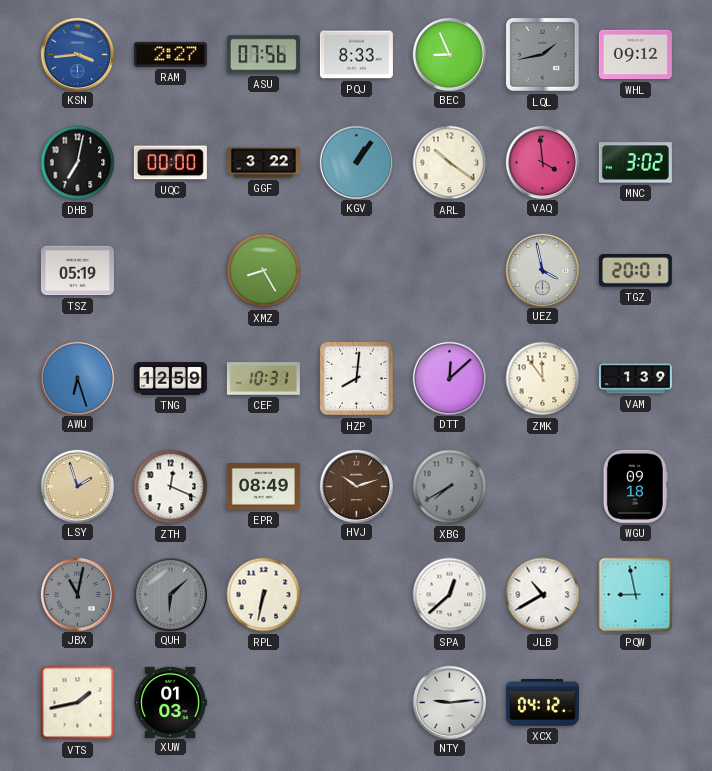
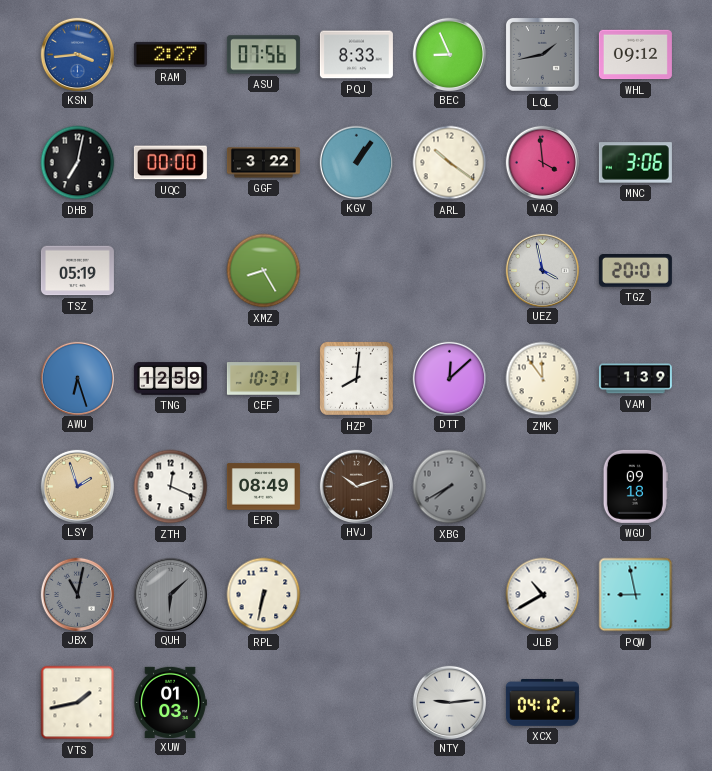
MNC: 3:02 -> 3:06 (635, 163)
SPA: 12:38 -> none (450, 595)
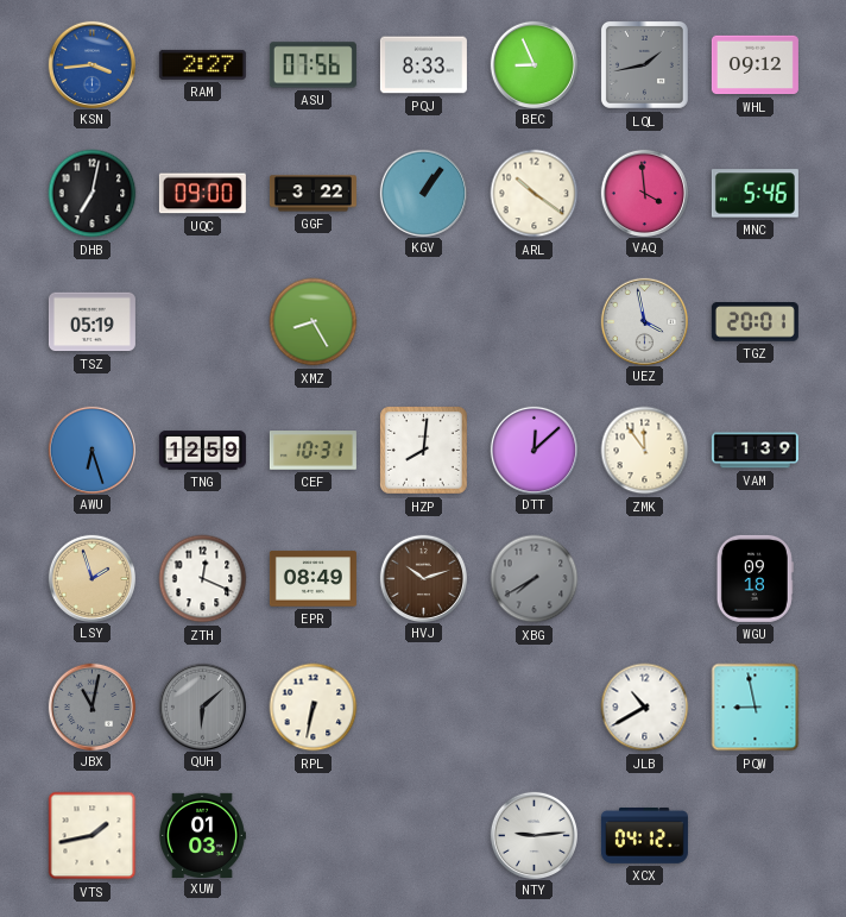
UQC: 00:00 -> 09:00 (202, 194)
MNC: 3:06 -> 5:46 (755, 194)
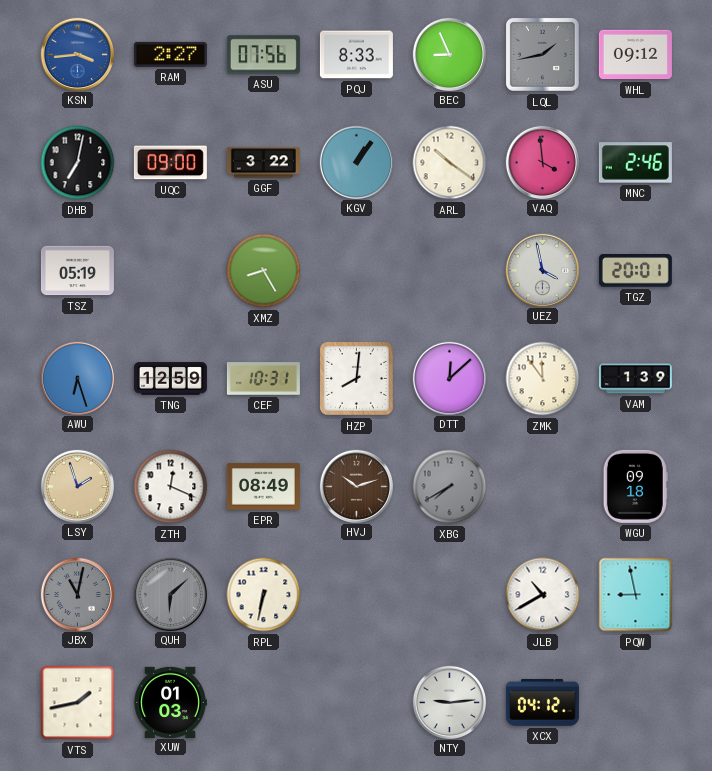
MNC: 5:46 -> 2:46 (635, 163)
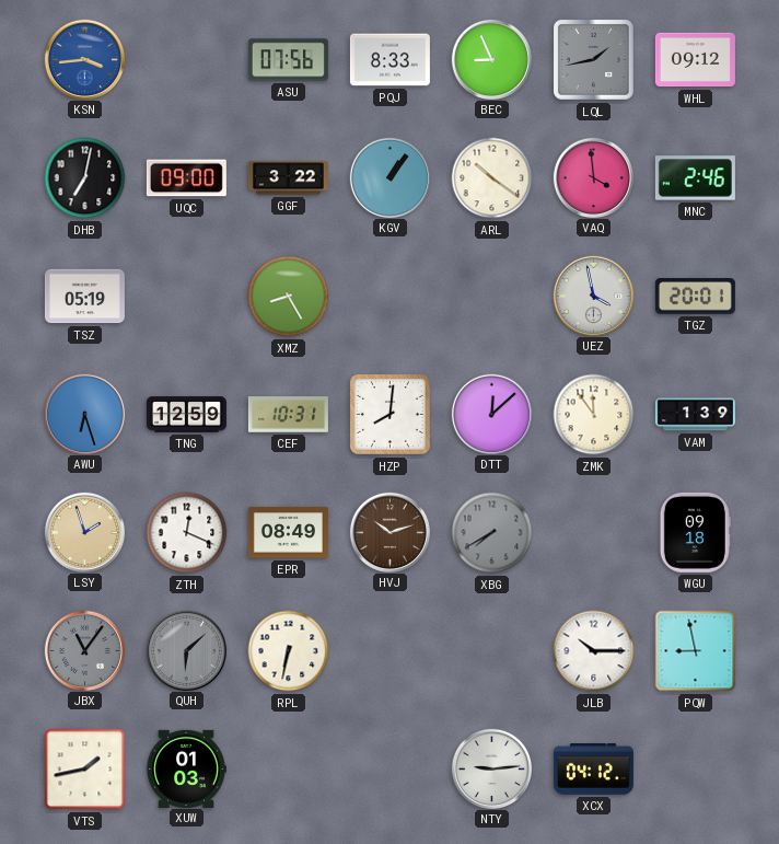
RAM: 2:27 -> none (170, 54)
JBX: 11:02 -> 11:06 (84, 650)
JLB: 10:40 -> 10:15 (594, 651)
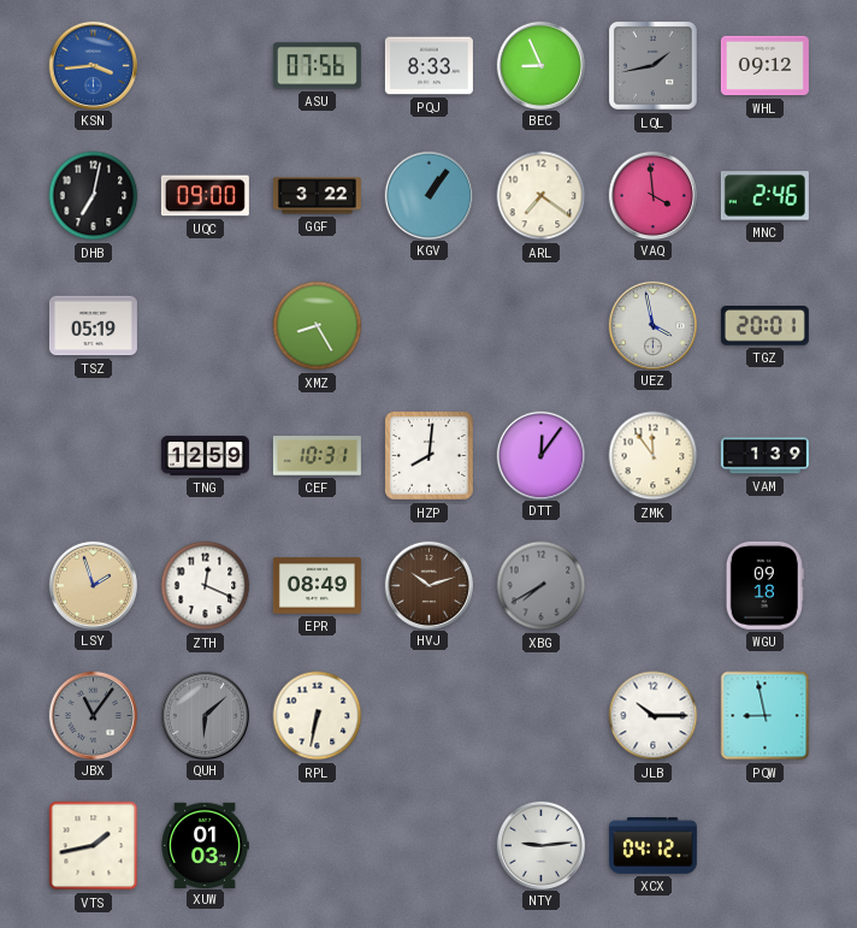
ARL: 10:21 -> 7:21 (542, 196)
AWU: 6:27 -> none (84, 414)
DTT: 12:08 -> 12:06 (540, 455)
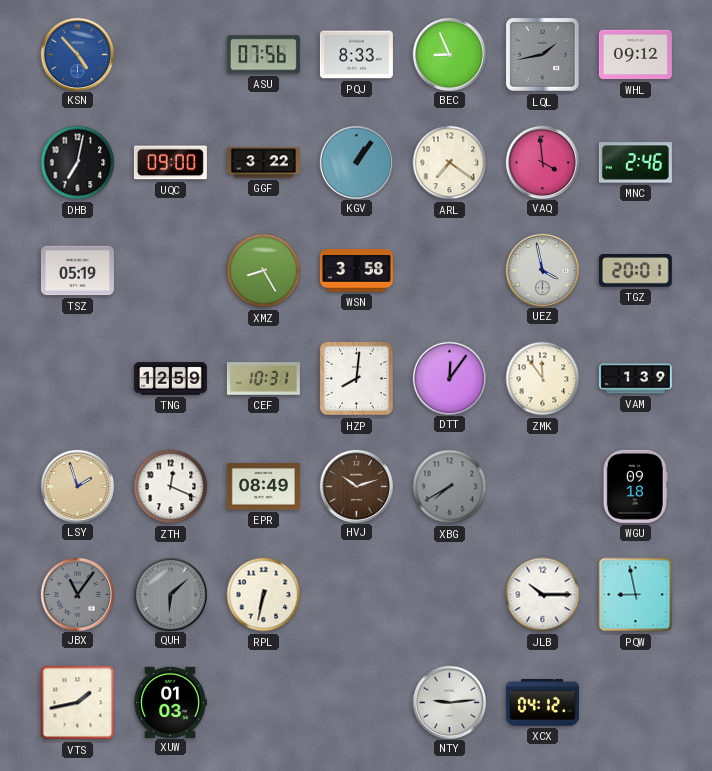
KSN: 3:44 -> 4:53 (77, 54)
WSN: none -> 3:58 (356, 271)
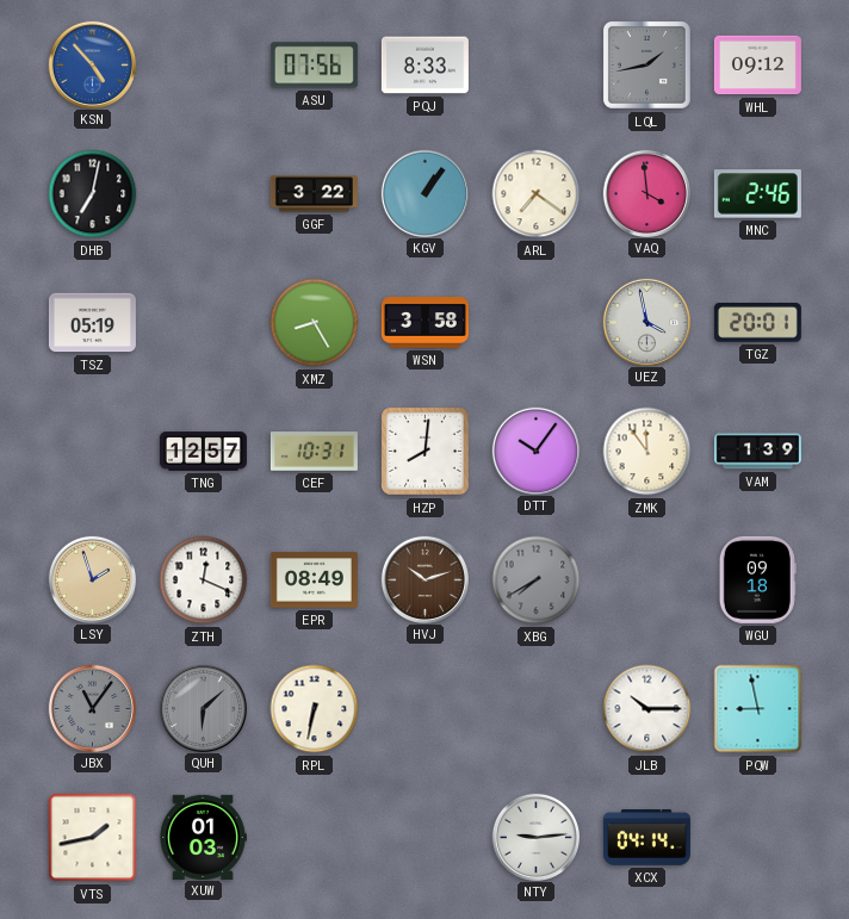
BEC: 8:56 -> none (449, 54)
UQC: 09:00 -> none (170, 163)
TNG: 12:59 -> 12:57 (203, 452)
DTT: 12:06 -> 10:06 (535, 451)
XCX: 04:12 -> 04:14 (646, 838)
